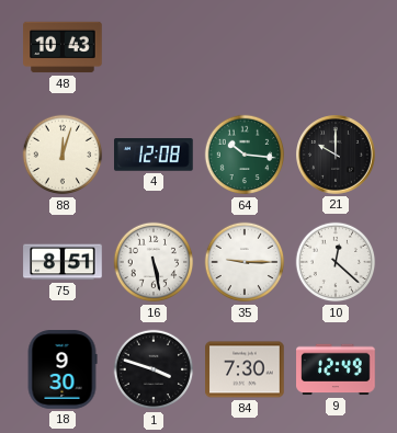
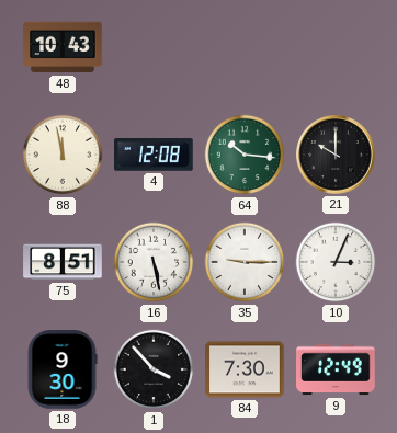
88: 12:03 -> 11:58 (63, 155)
10: 12:22 -> 3:04 (336, 262)
1: 3:48 -> 3:53 (154, 369)
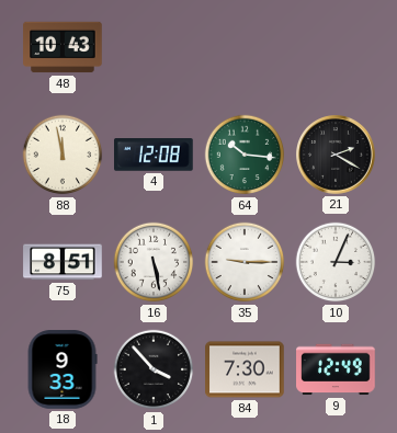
21: 10:00 -> 2:20 (337, 156)
18: 9:30 -> 9:33 (63, 369)
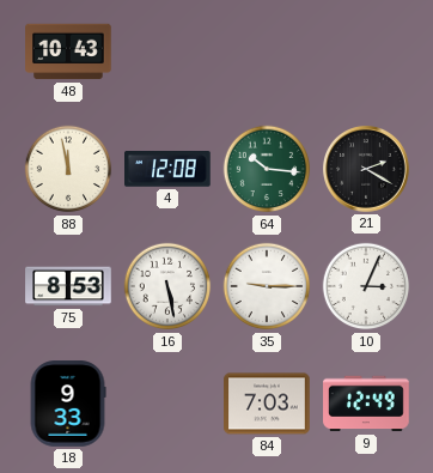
75: 8:51 -> 8:53 (68, 286)
1: 3:53 -> none (154, 369)
84: 7:30 -> 7:03 (267, 404)
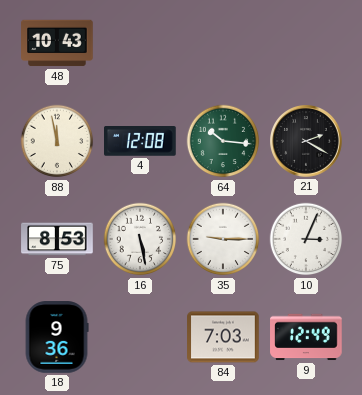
18: 9:33 -> 9:36 (57, 337)
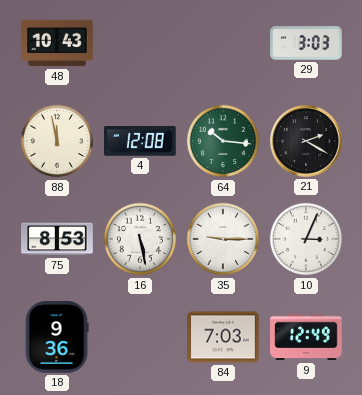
29: none -> 3:03 (306, 43)
